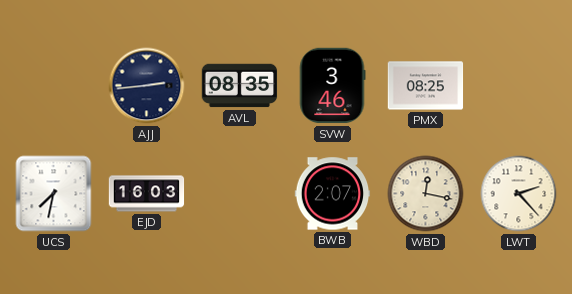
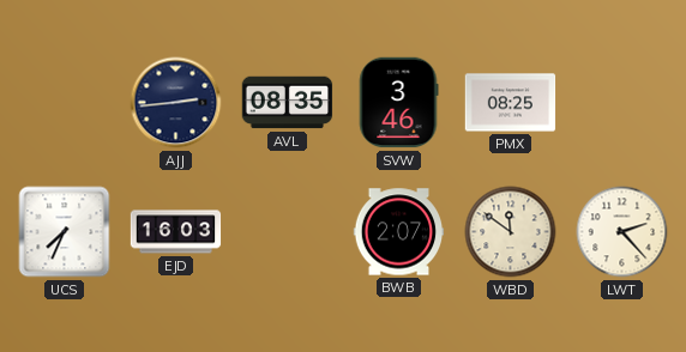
UCS: 7:32 -> 7:34 (65, 232)
WBD: 12:17 -> 11:51 (511, 232)
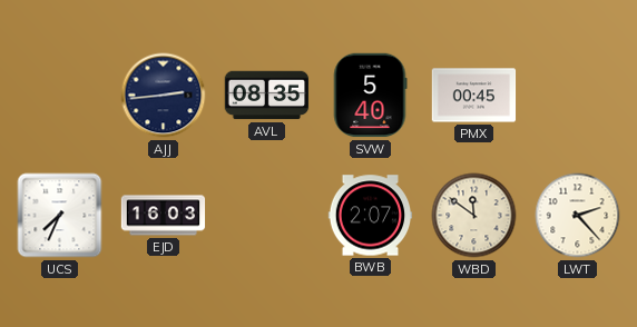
SVW: 3:46 -> 5:40 (370, 96)
PMX: 08:25 -> 00:45 (474, 96)
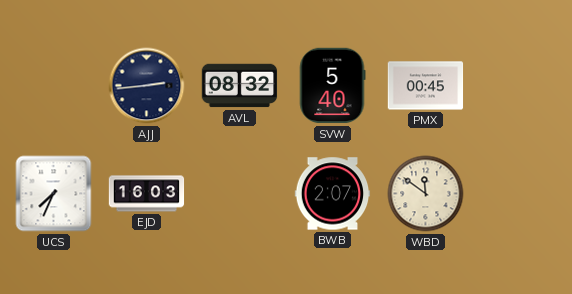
AVL: 08:35 -> 08:32 (240, 86)
LWT: 2:23 -> none (578, 216)
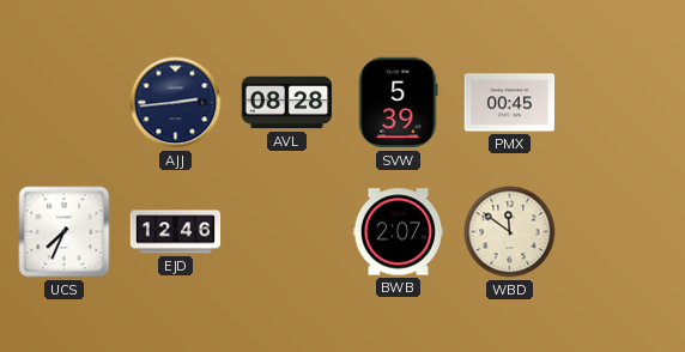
AVL: 08:32 -> 08:28 (287, 103)
SVW: 5:40 -> 5:39 (398, 103)
EJD: 16:03 -> 12:46 (176, 232)
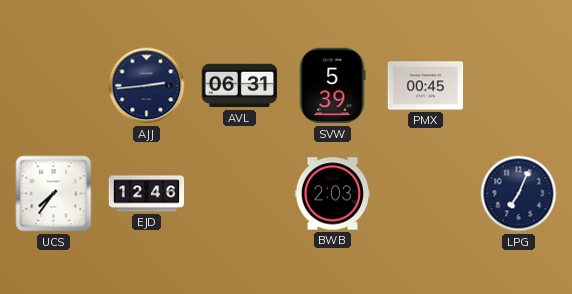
AVL: 08:28 -> 06:31 (240, 86)
UCS: 7:34 -> 7:36 (54, 194)
BWB: 2:07 -> 2:03 (333, 194)
WBD: 11:51 -> none (510, 232)
LPG: none -> 7:04 (519, 194)
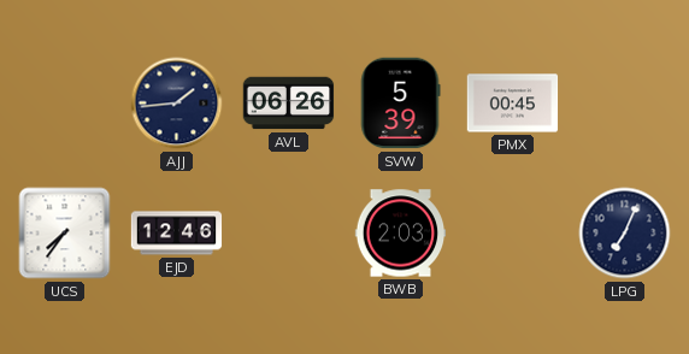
AJJ: 2:44 -> 1:44 (177, 104)
AVL: 06:31 -> 06:26 (289, 104)
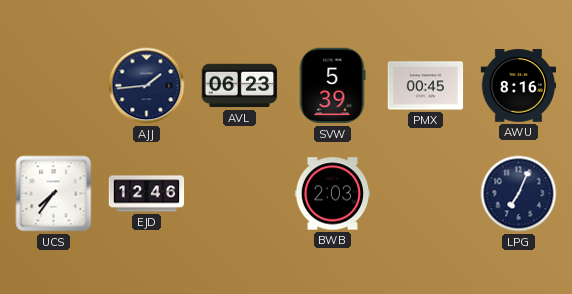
AVL: 06:26 -> 06:23 (240, 86)
AWU: none -> 8:16 (519, 86)
